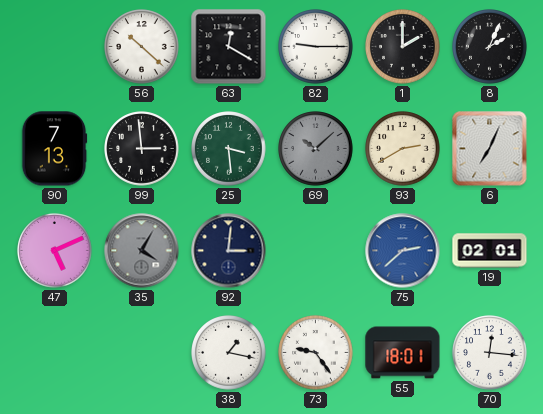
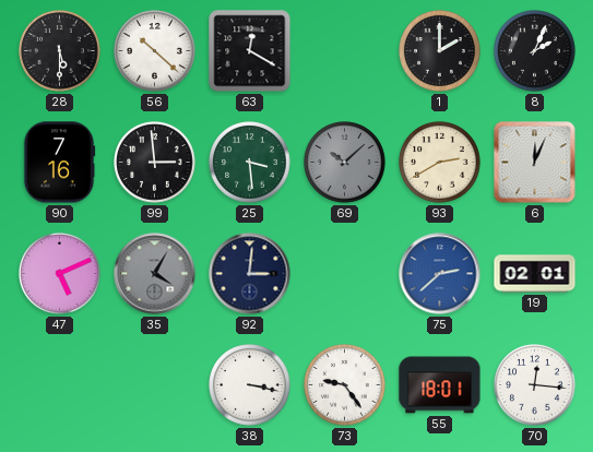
28: none -> 5:30 (60, 51)
82: 9:15 -> none (316, 47)
90: 7:13 -> 7:16 (59, 163)
6: 7:04 -> 12:04 (535, 163)
38: 1:17 -> 3:17 (250, 385)
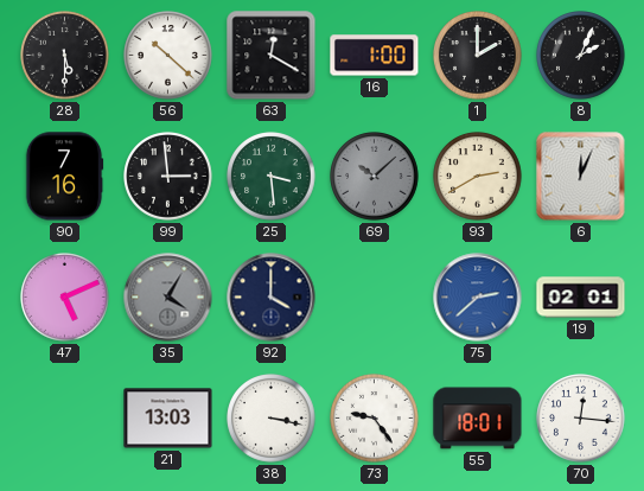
16: none -> 1:00 (375, 56)
92: 3:01 -> 4:00 (272, 298)
21: none -> 13:03 (168, 419)
